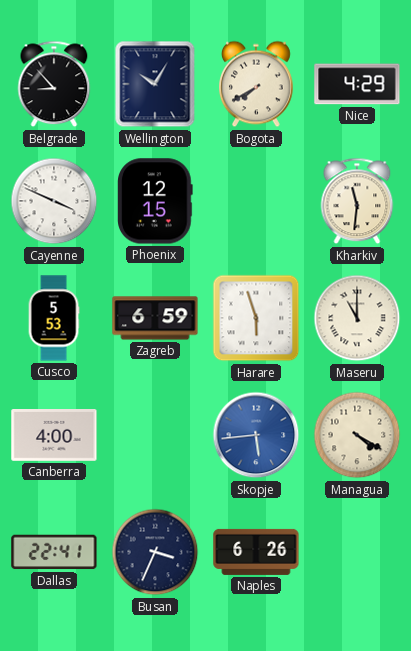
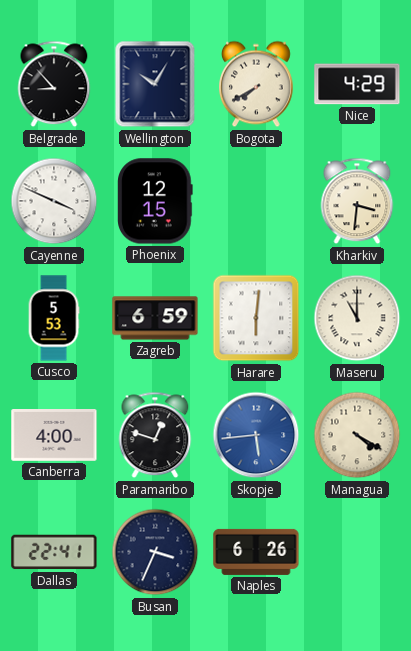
Kharkiv: 11:31 -> 3:31 (357, 201)
Harare: 5:57 -> 6:01 (256, 318)
Paramaribo: none -> 12:48 (155, 435)
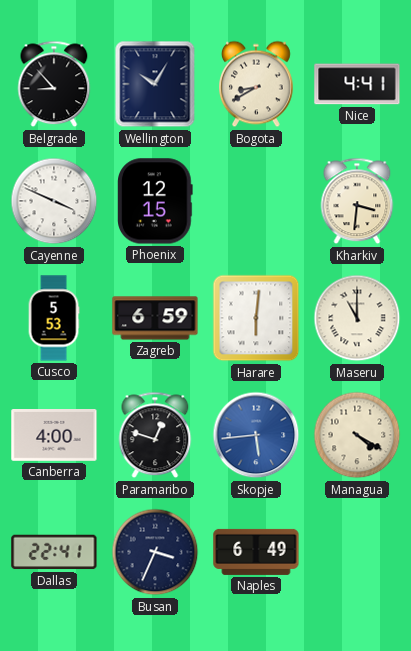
Bogota: 7:40 -> 8:40 (257, 84)
Nice: 4:29 -> 4:41 (357, 84)
Naples: 6:26 -> 6:49 (256, 552)
